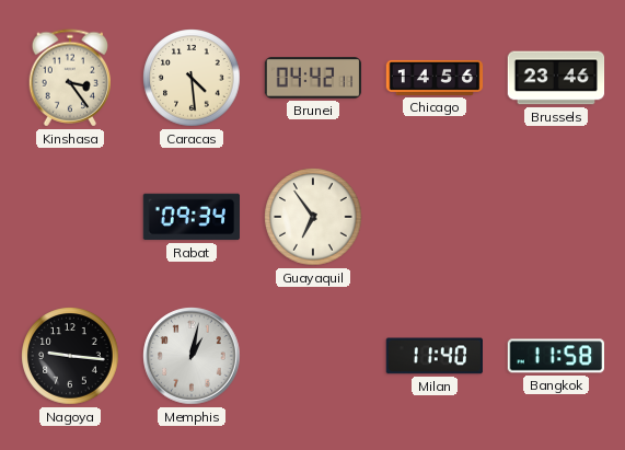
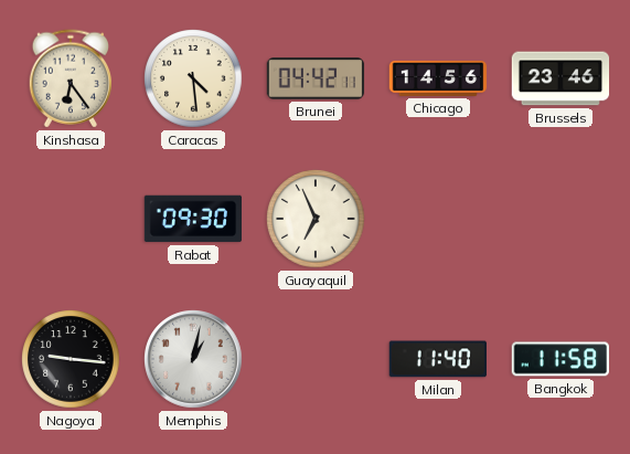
Kinshasa: 3:24 -> 6:24 (70, 78)
Rabat: 09:34 -> 09:30 (192, 219)
Guayaquil: 6:54 -> 6:56 (316, 219)
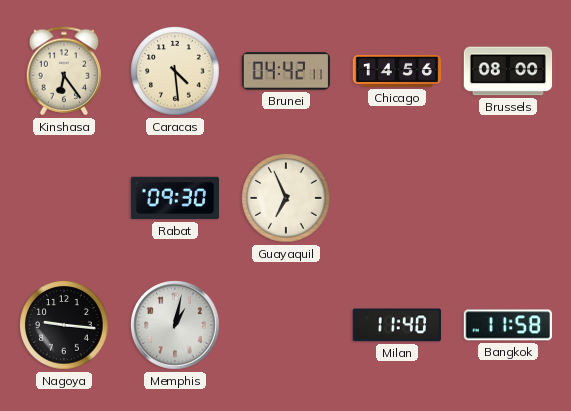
Brussels: 23:46 -> 08:00 (508, 71)
